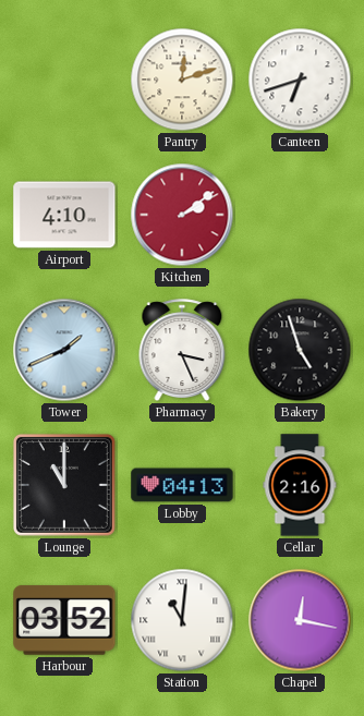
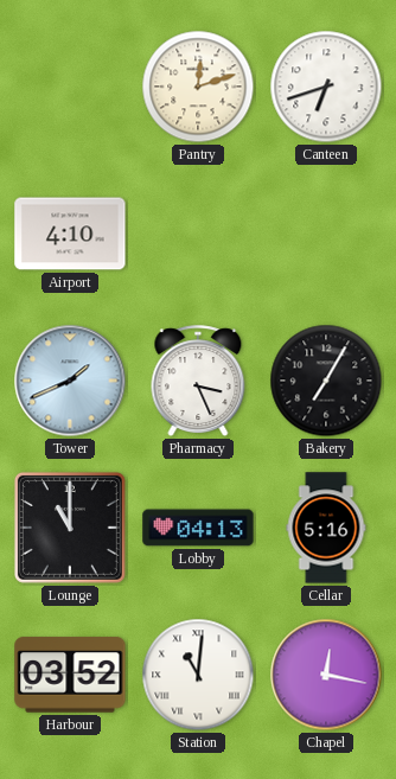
Kitchen: 2:09 -> none (182, 215)
Bakery: 4:57 -> 7:05 (326, 381)
Cellar: 2:16 -> 5:16 (326, 528)
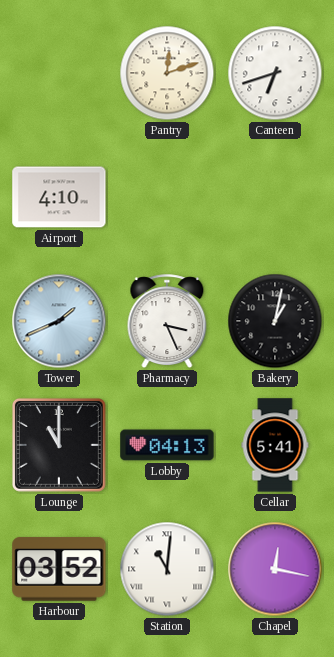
Bakery: 7:05 -> 1:02 (275, 321)
Cellar: 5:16 -> 5:41 (275, 445)
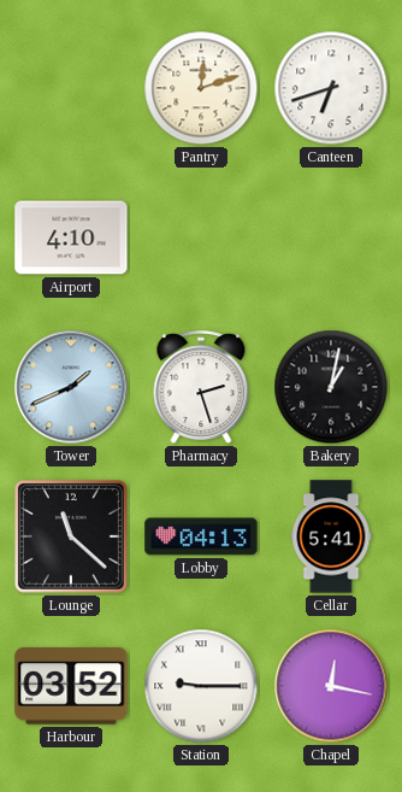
Pharmacy: 3:26 -> 2:27 (201, 388)
Lounge: 11:00 -> 11:22 (71, 536)
Station: 11:01 -> 9:15 (201, 686)
